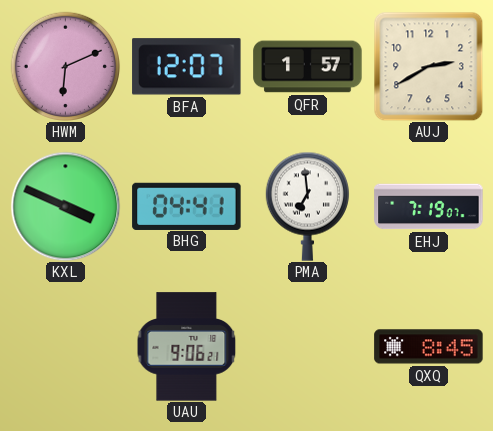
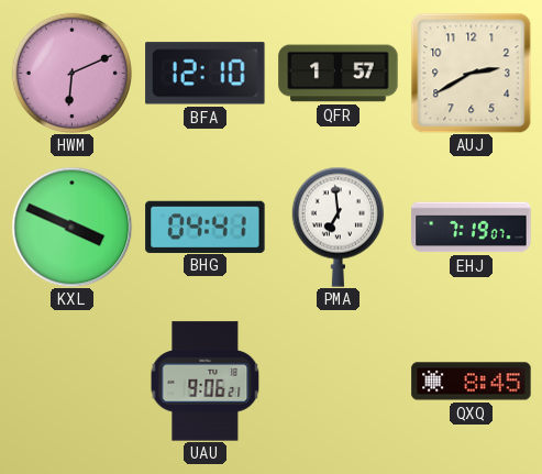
BFA: 12:07 -> 12:10 (206, 74)
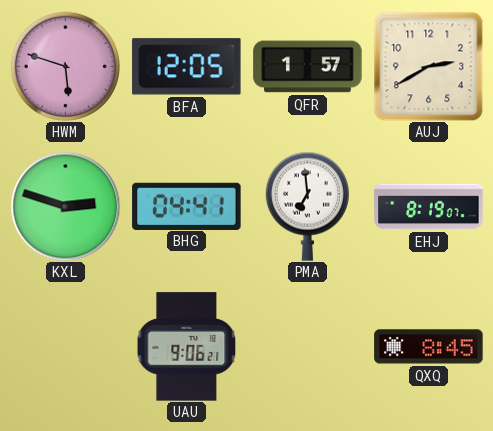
HWM: 6:11 -> 5:48 (65, 66)
BFA: 12:10 -> 12:05 (187, 67)
KXL: 3:49 -> 2:48 (65, 206)
EHJ: 7:19 -> 8:19 (429, 207)
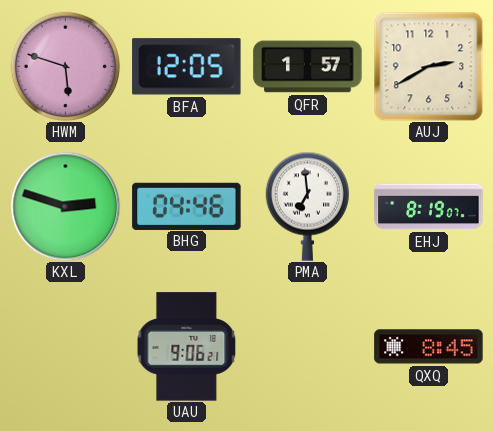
BHG: 04:41 -> 04:46 (187, 206)
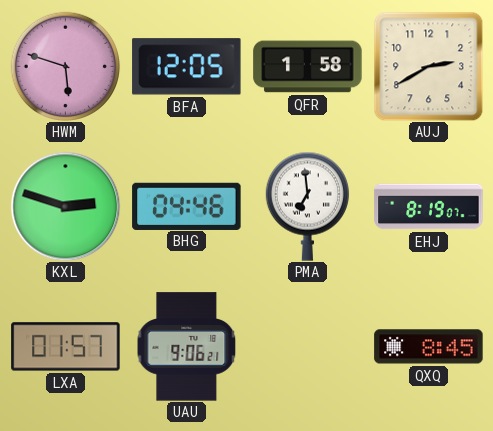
QFR: 1:57 -> 1:58 (308, 67)
LXA: none -> 01:57 (66, 347)
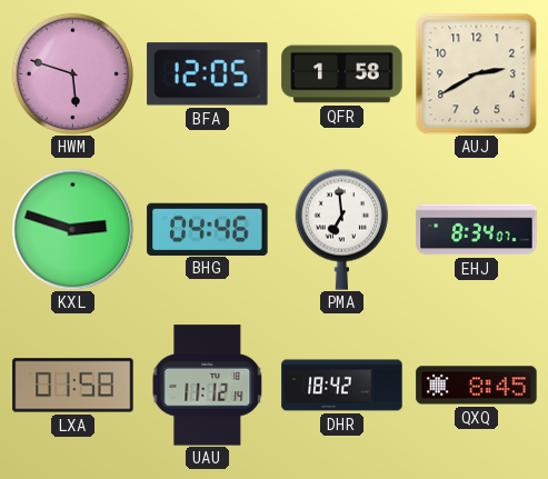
EHJ: 8:19 -> 8:34 (477, 230)
LXA: 01:57 -> 01:58 (73, 386)
UAU: 9:06 -> 11:12 (208, 386)
DHR: none -> 18:42 (342, 386)
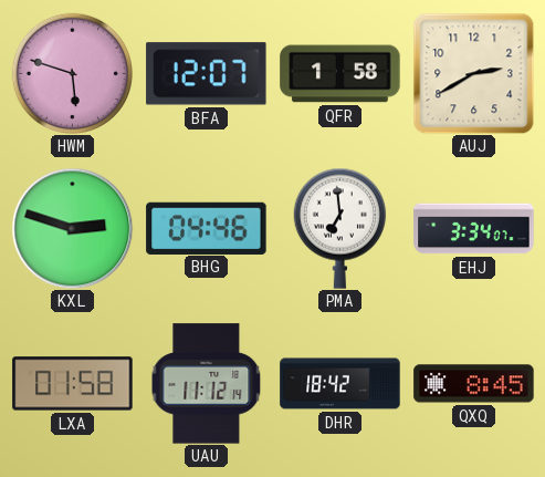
BFA: 12:05 -> 12:07 (207, 74)
EHJ: 8:34 -> 3:34 (474, 229)
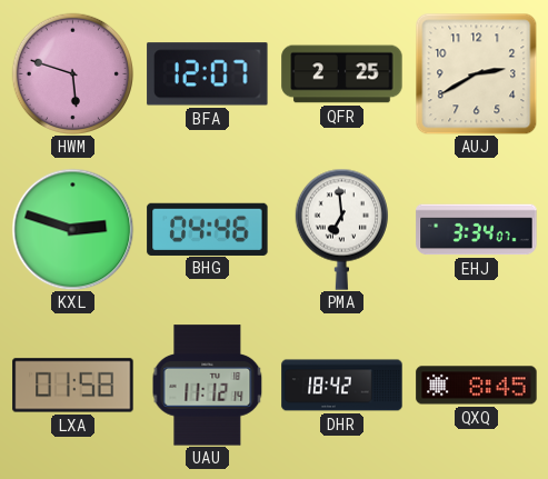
QFR: 1:58 -> 2:25 (342, 74)
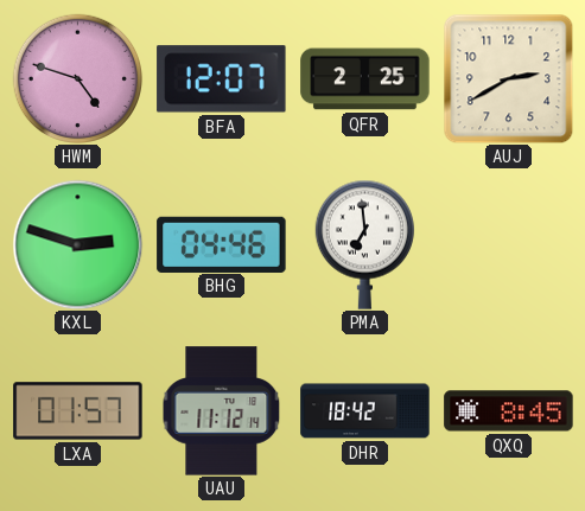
HWM: 5:48 -> 4:48 (77, 78)
EHJ: 3:34 -> none (477, 230)
LXA: 01:58 -> 01:57 (78, 411)
